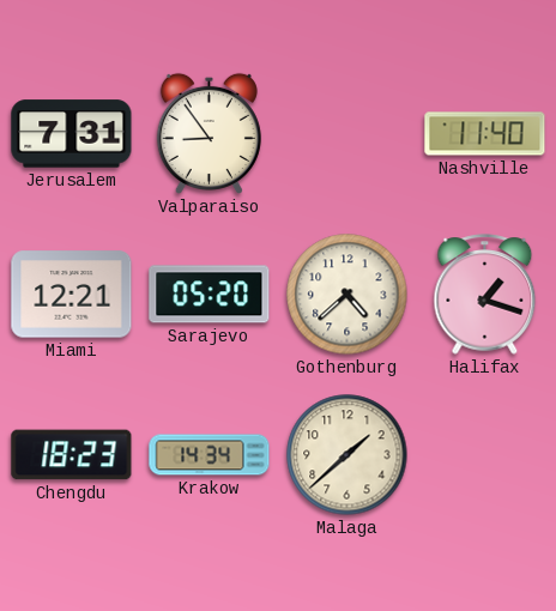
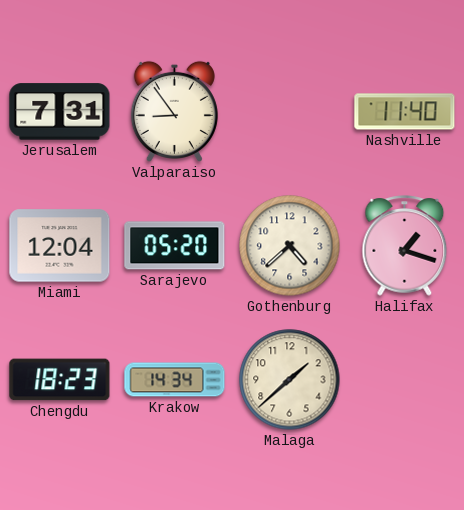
Miami: 12:21 -> 12:04 (60, 246)
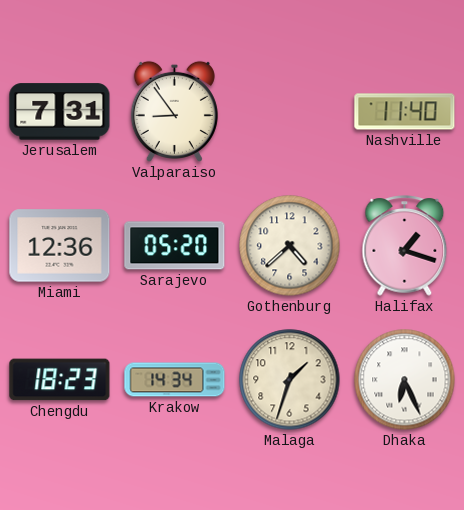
Miami: 12:04 -> 12:36 (60, 246)
Malaga: 1:38 -> 1:33 (290, 380)
Dhaka: none -> 6:26 (405, 380)
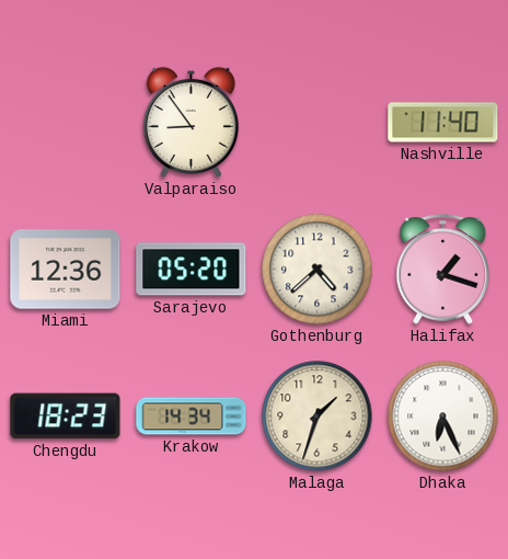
Jerusalem: 7:31 -> none (60, 112)
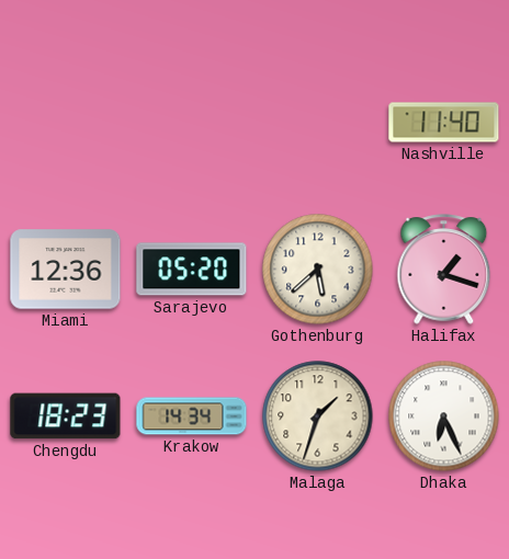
Valparaiso: 8:54 -> none (190, 122)
Gothenburg: 4:38 -> 5:38 (318, 270)
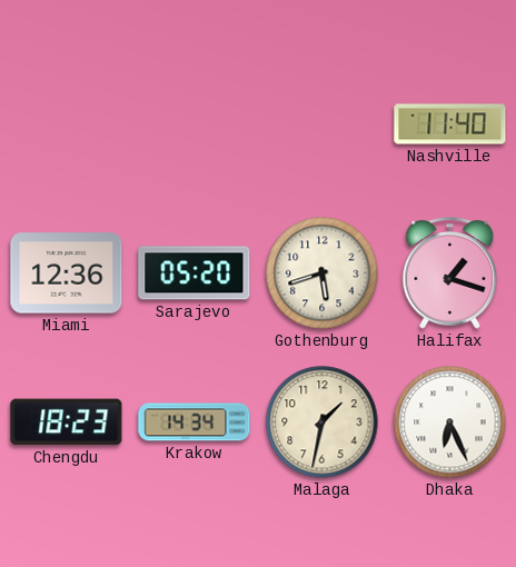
Gothenburg: 5:38 -> 5:42 (322, 273)
Malaga: 1:33 -> 1:32 (322, 422)
